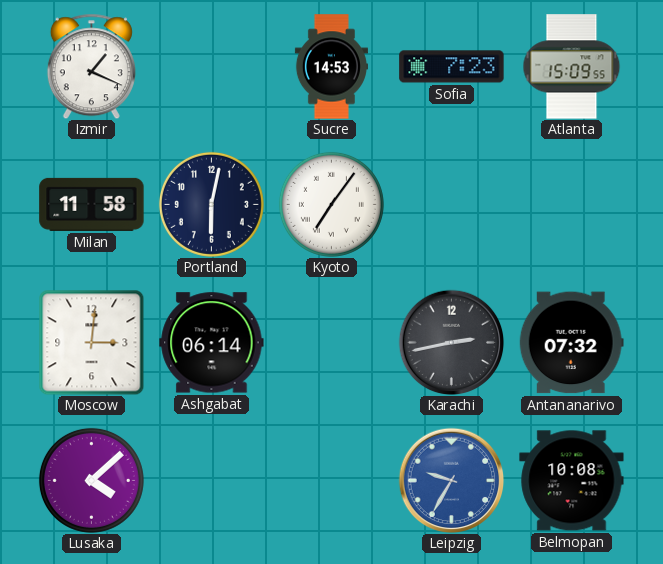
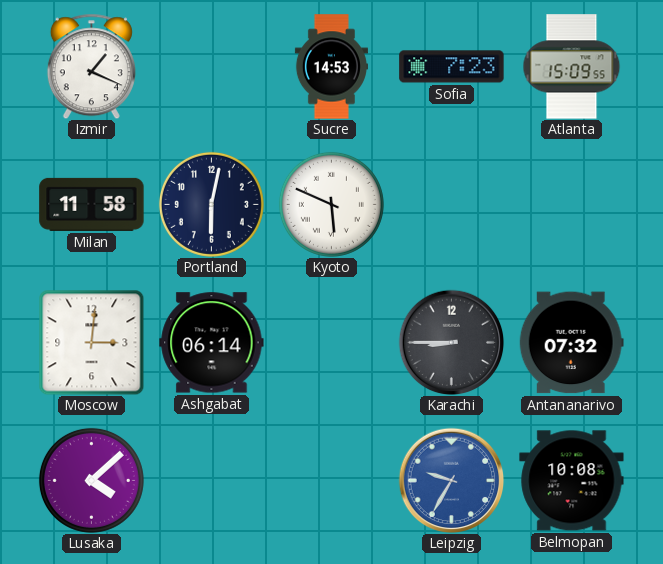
Kyoto: 7:06 -> 5:49 (331, 204)
Karachi: 2:43 -> 8:45 (451, 342)
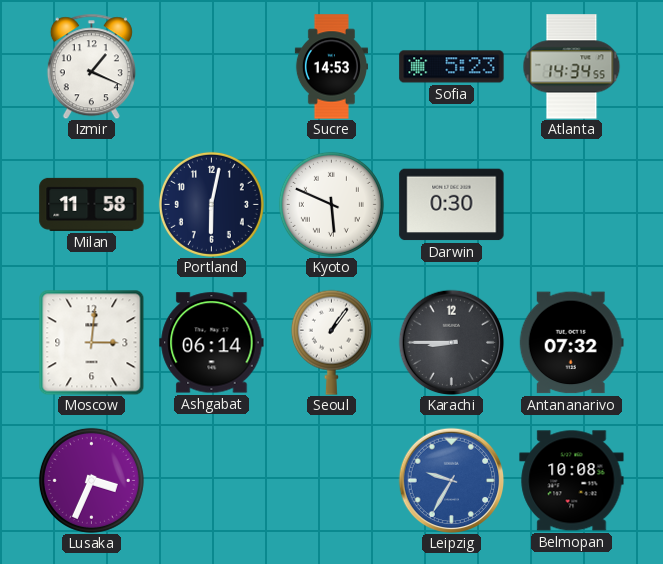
Sofia: 7:23 -> 5:23 (452, 67)
Atlanta: 15:09 -> 14:34 (572, 67)
Darwin: none -> 0:30 (452, 205)
Seoul: none -> 1:06 (331, 342)
Lusaka: 4:08 -> 3:34 (91, 480)
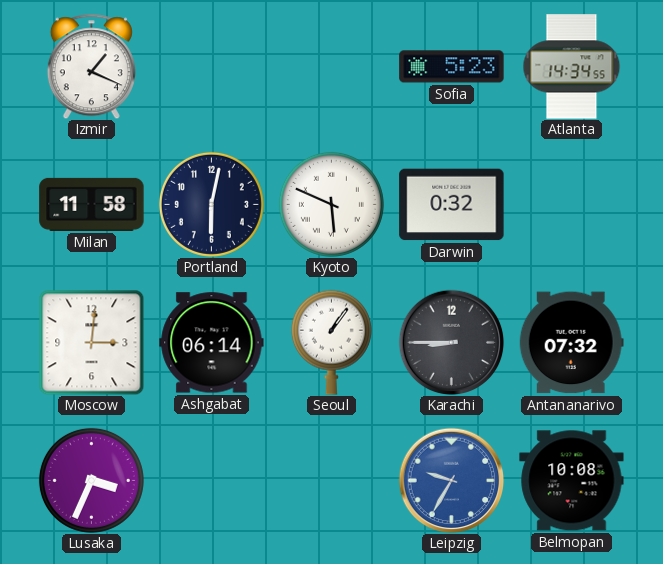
Sucre: 14:53 -> none (331, 67)
Darwin: 0:30 -> 0:32 (452, 205)
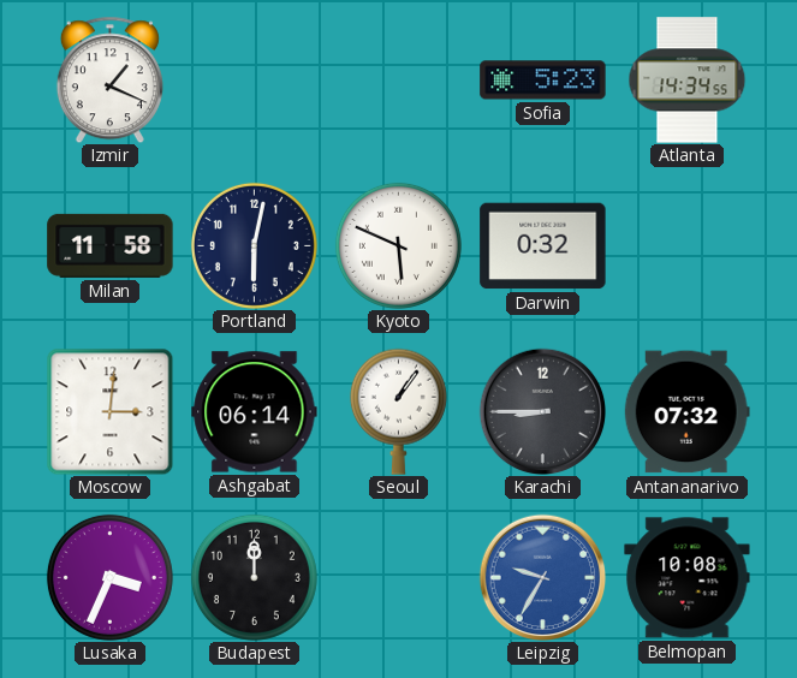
Budapest: none -> 12:00 (254, 577)
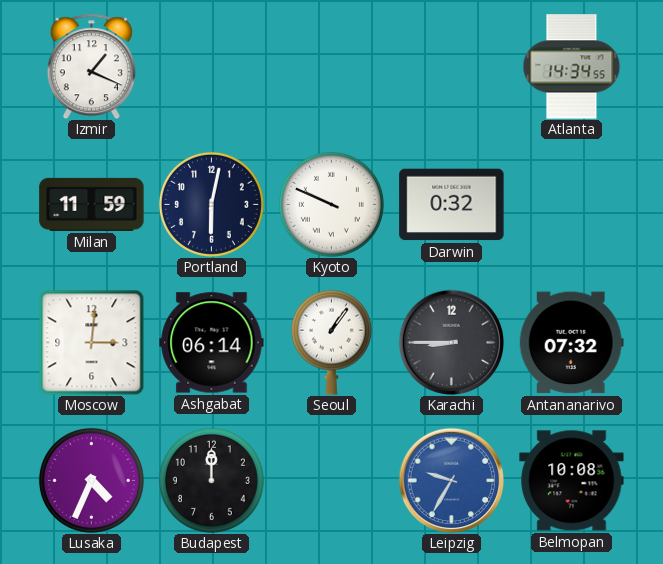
Sofia: 5:23 -> none (543, 81)
Milan: 11:58 -> 11:59 (92, 204)
Kyoto: 5:49 -> 9:49 (331, 204)
Lusaka: 3:34 -> 4:34 (91, 480)
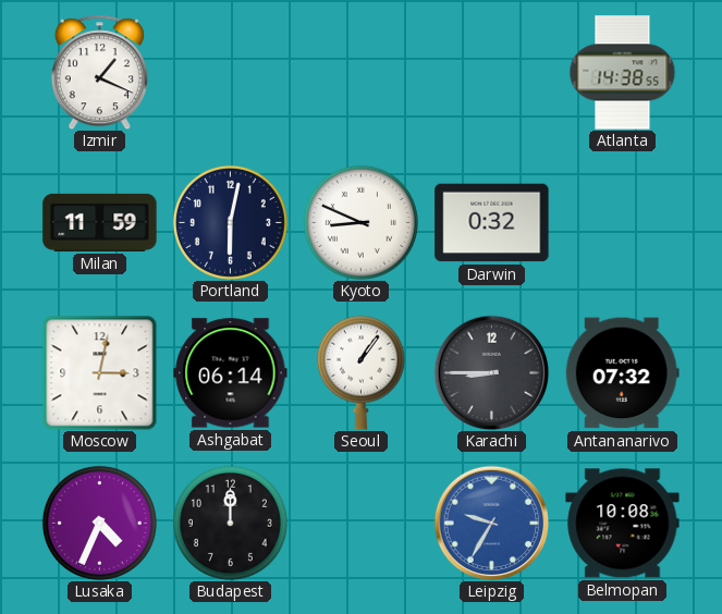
Atlanta: 14:34 -> 14:38 (623, 73)
Kyoto: 9:49 -> 8:49 (360, 222)
Moscow: 3:01 -> 3:02 (99, 372)
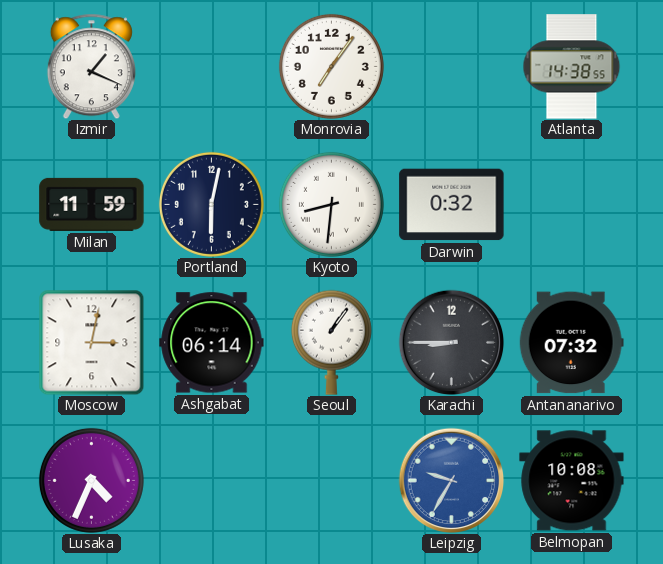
Monrovia: none -> 7:06 (331, 66)
Kyoto: 8:49 -> 8:31 (331, 204)
Budapest: 12:00 -> none (230, 523)
